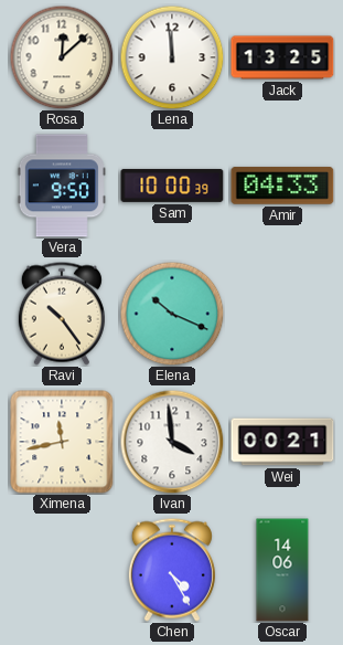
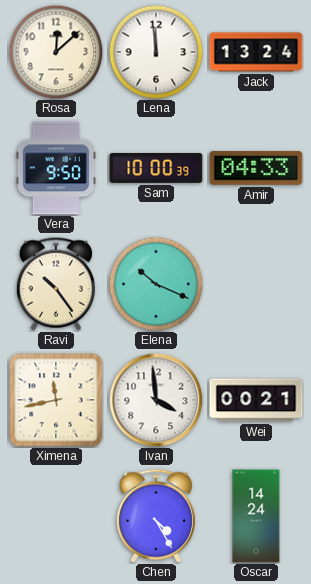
Jack: 13:25 -> 13:24 (256, 52)
Oscar: 14:06 -> 14:24 (256, 516)
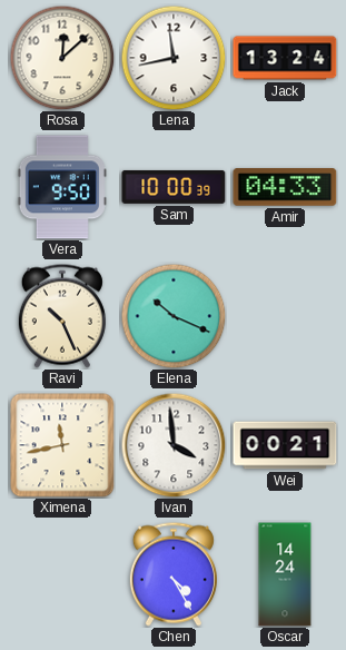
Lena: 11:59 -> 11:43 (174, 58)
Ravi: 10:24 -> 10:26 (62, 316)
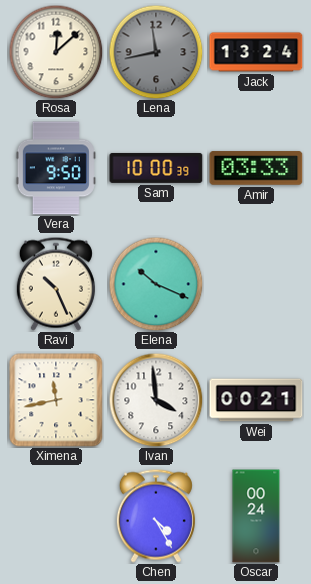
Lena dial: white -> grey (156, 52)
Amir: 04:33 -> 03:33 (256, 168)
Oscar: 14:24 -> 00:24 (256, 516)
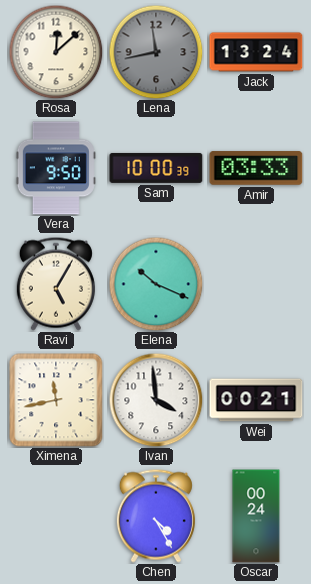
Ravi: 10:26 -> 5:05 (56, 284)
